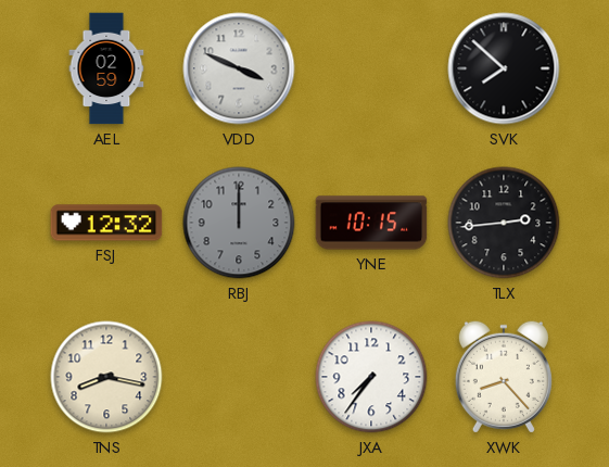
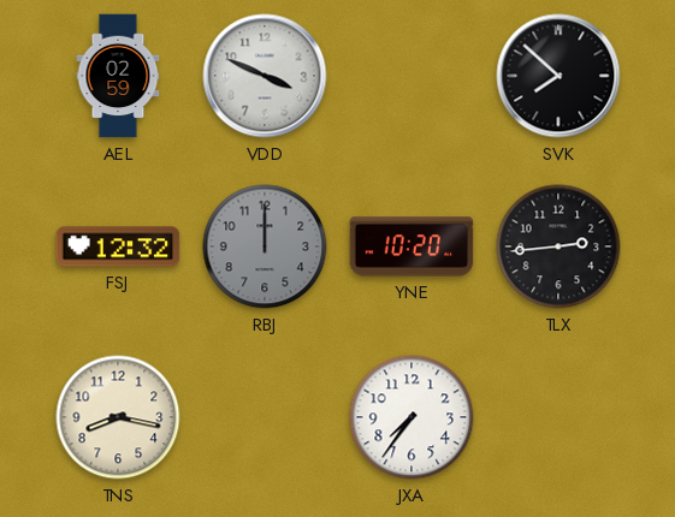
YNE: 10:15 -> 10:20 (411, 246)
XWK: 8:23 -> none (504, 377)
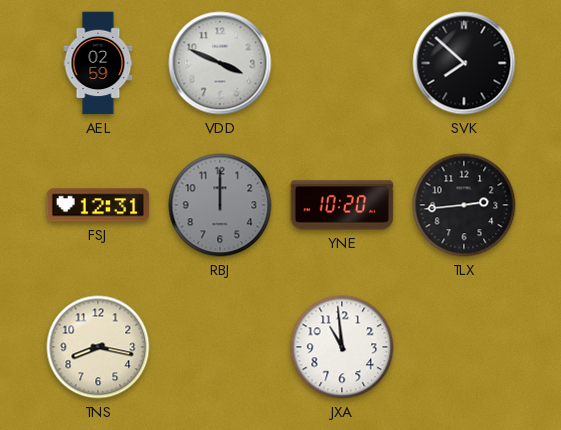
FSJ: 12:32 -> 12:31 (98, 205)
JXA: 7:36 -> 10:59 (342, 347)
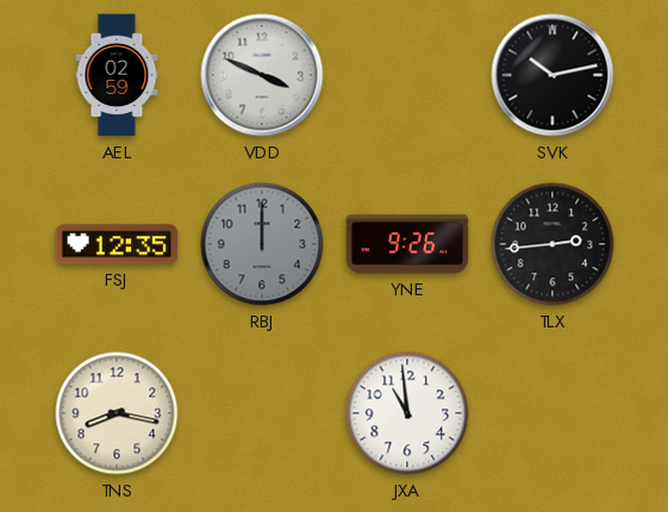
SVK: 7:52 -> 10:13 (552, 75)
FSJ: 12:31 -> 12:35 (117, 244)
YNE: 10:20 -> 9:26 (407, 244)
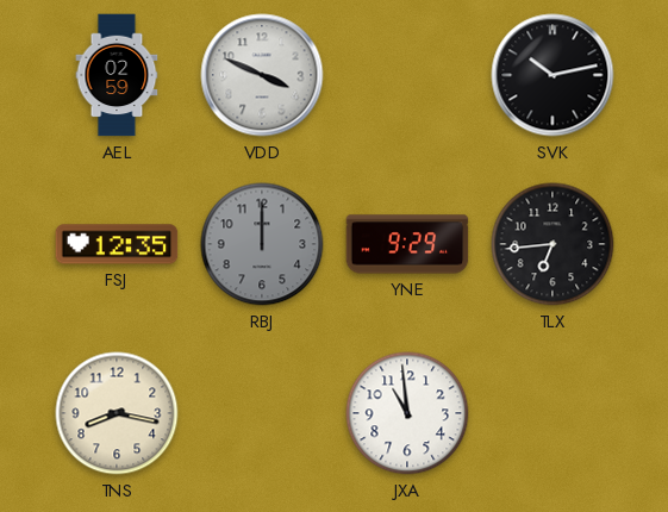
YNE: 9:26 -> 9:29 (407, 244)
TLX: 2:44 -> 6:44 (552, 244)
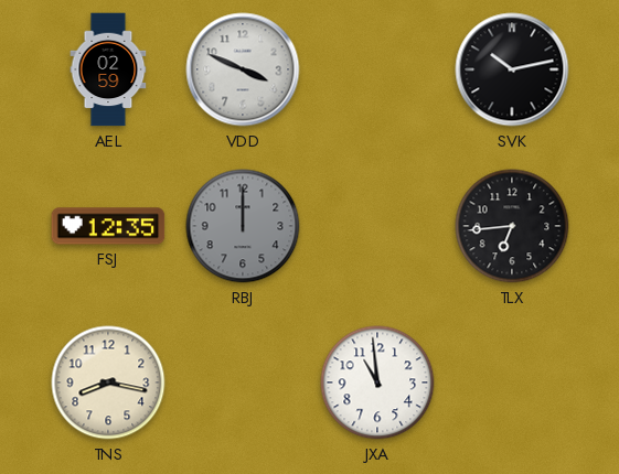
YNE: 9:29 -> none (407, 244)
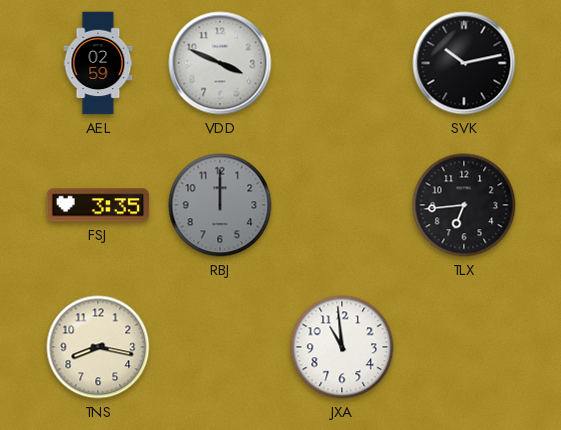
FSJ: 12:35 -> 3:35 (98, 205)
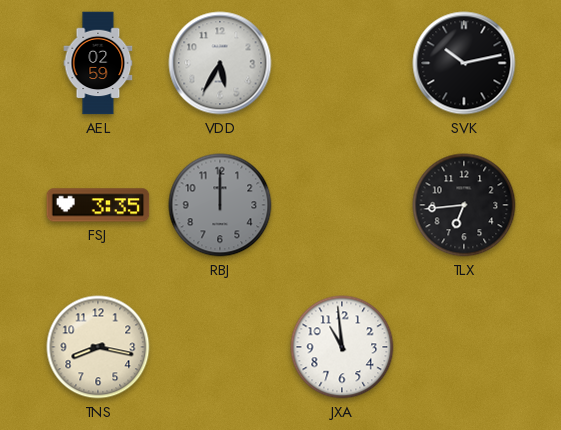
VDD: 3:49 -> 5:35 (220, 63)
